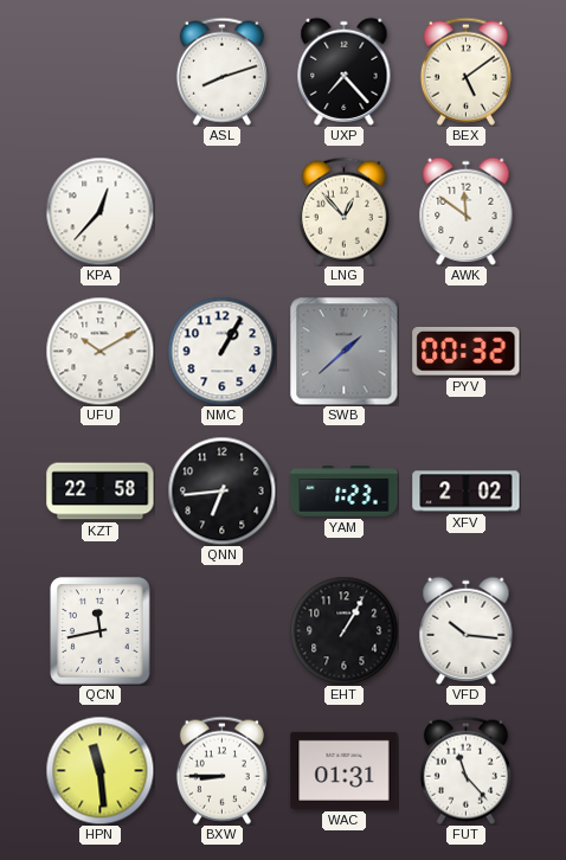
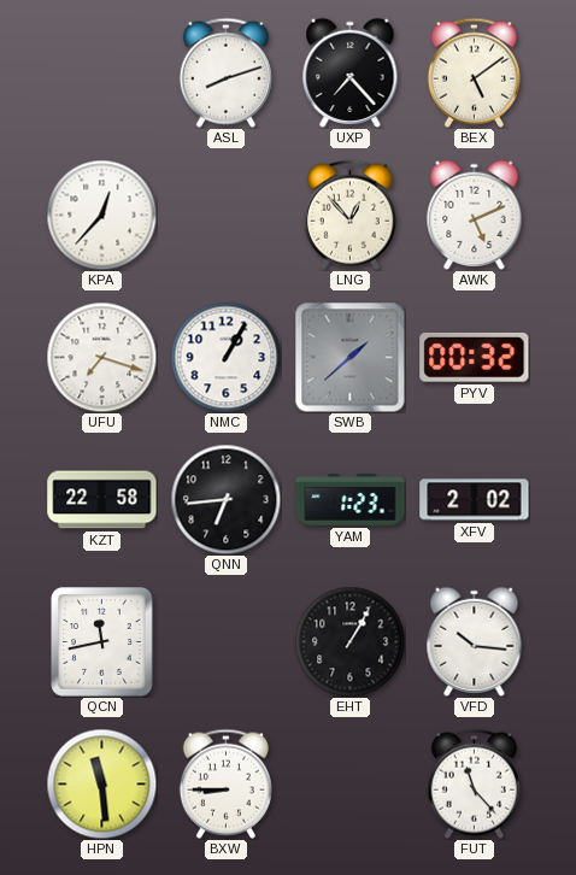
AWK: 11:51 -> 5:11 (475, 215)
UFU: 10:10 -> 7:18 (101, 357)
WAC: 01:31 -> none (345, 770)
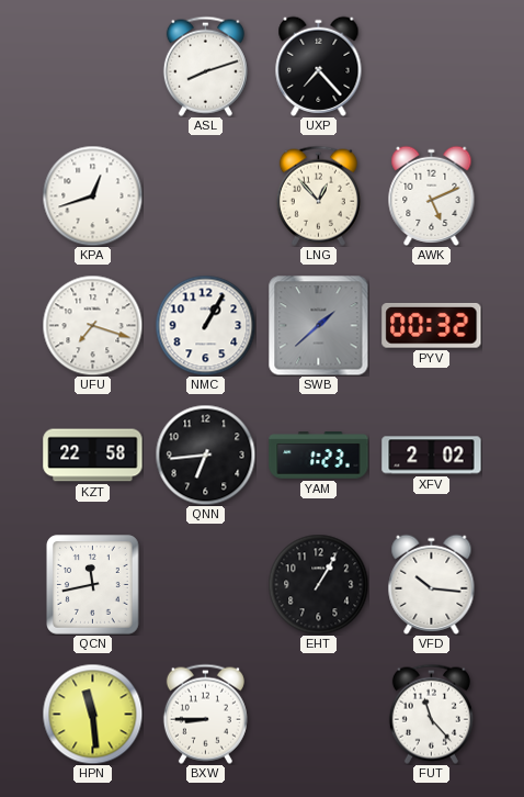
BEX: 5:09 -> none (474, 72)
KPA: 12:37 -> 12:42 (92, 195)
